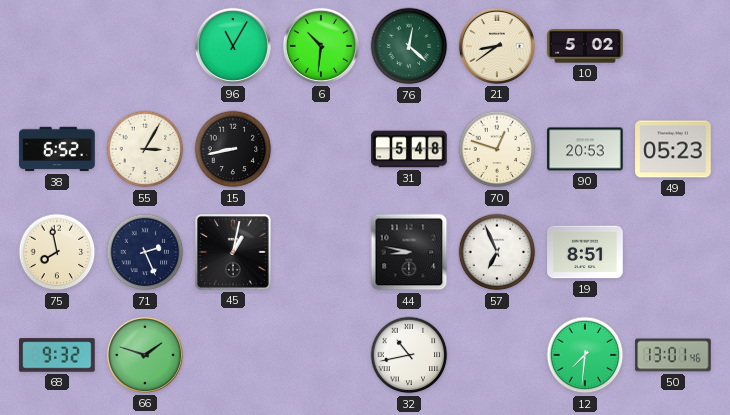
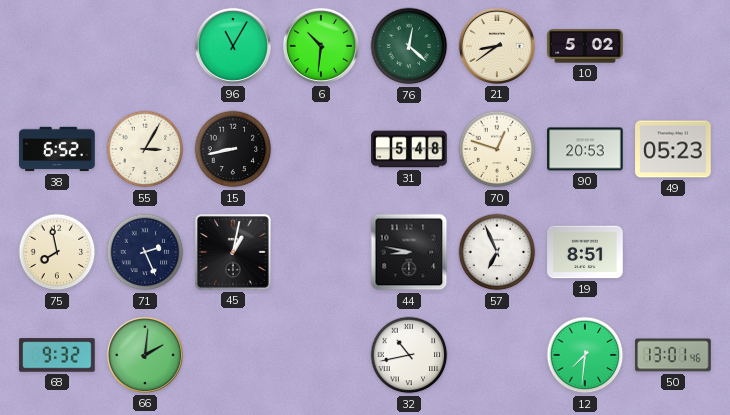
66: 1:48 -> 2:01 (145, 355)
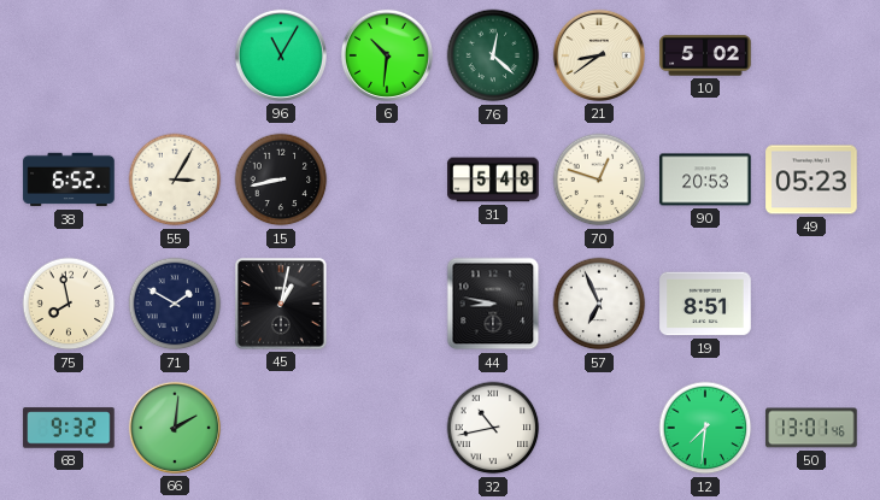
71: 2:26 -> 1:50 (175, 304)
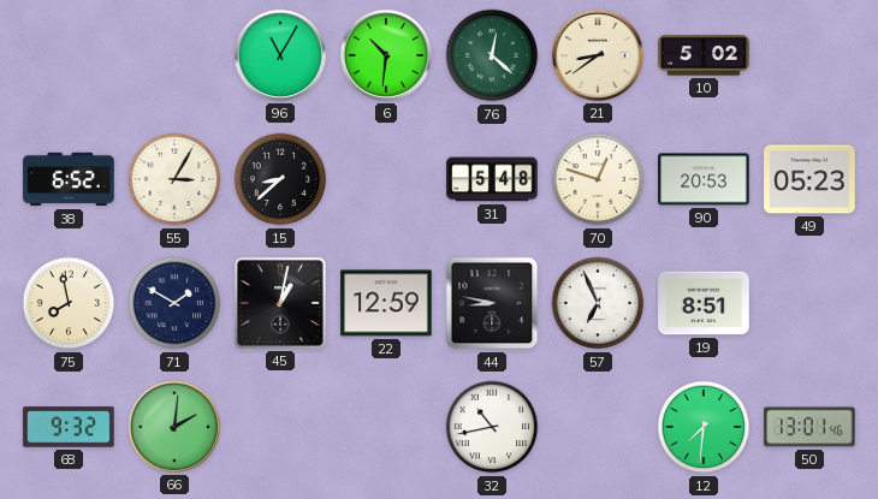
15: 8:43 -> 8:38 (280, 179)
22: none -> 12:59 (386, 303)
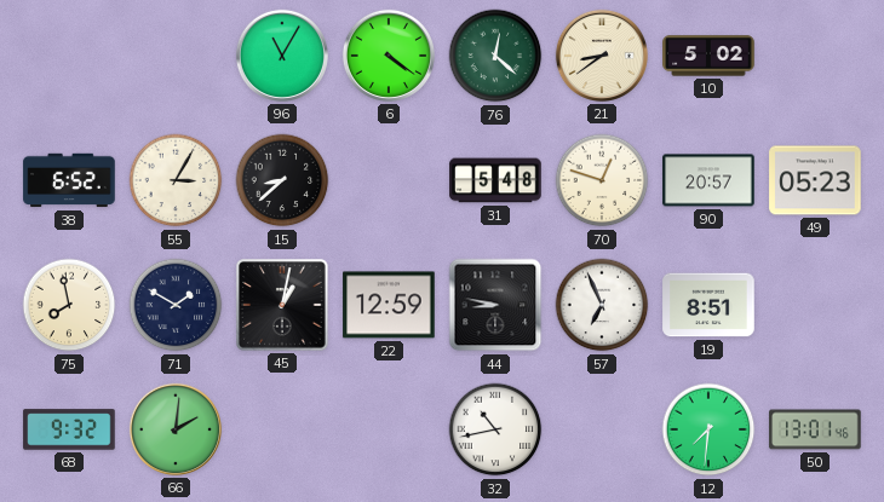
6: 10:31 -> 4:21 (389, 56)
90: 20:53 -> 20:57 (708, 180)
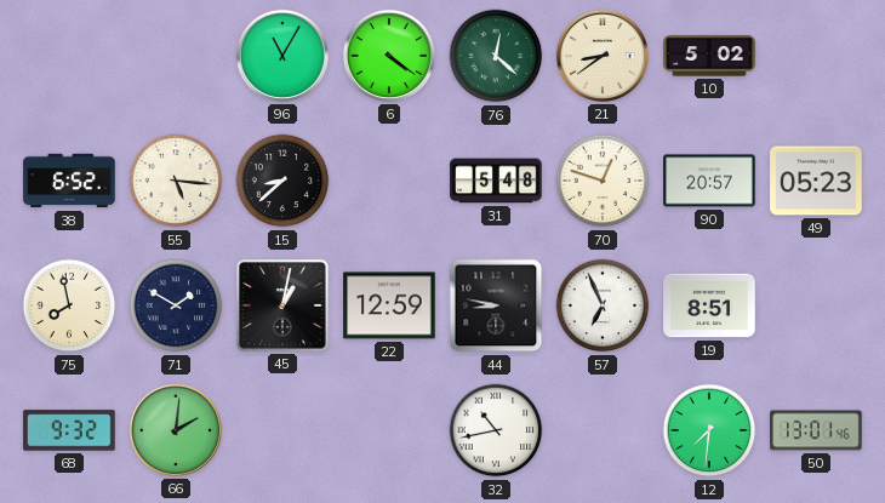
55: 3:05 -> 5:16 (176, 181)
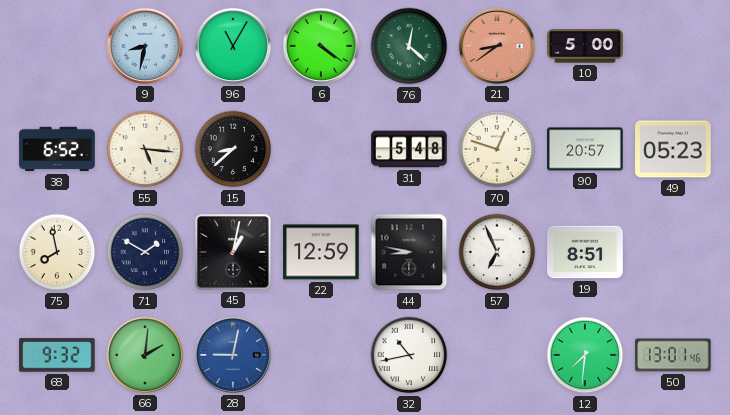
9: none -> 8:32 (145, 46)
21 dial: cream -> salmon (497, 46)
10: 5:02 -> 5:00 (585, 46)
28: none -> 9:02 (233, 355)
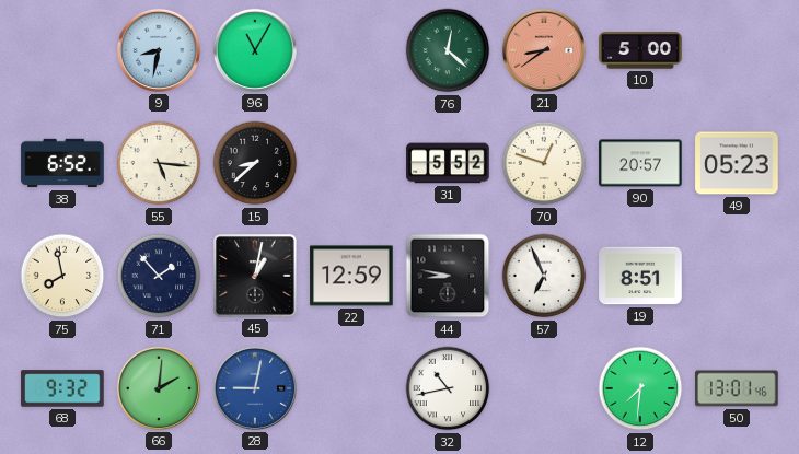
6: 4:21 -> none (321, 46)
31: 5:48 -> 5:52 (448, 163)
71: 1:50 -> 1:53 (159, 276)
